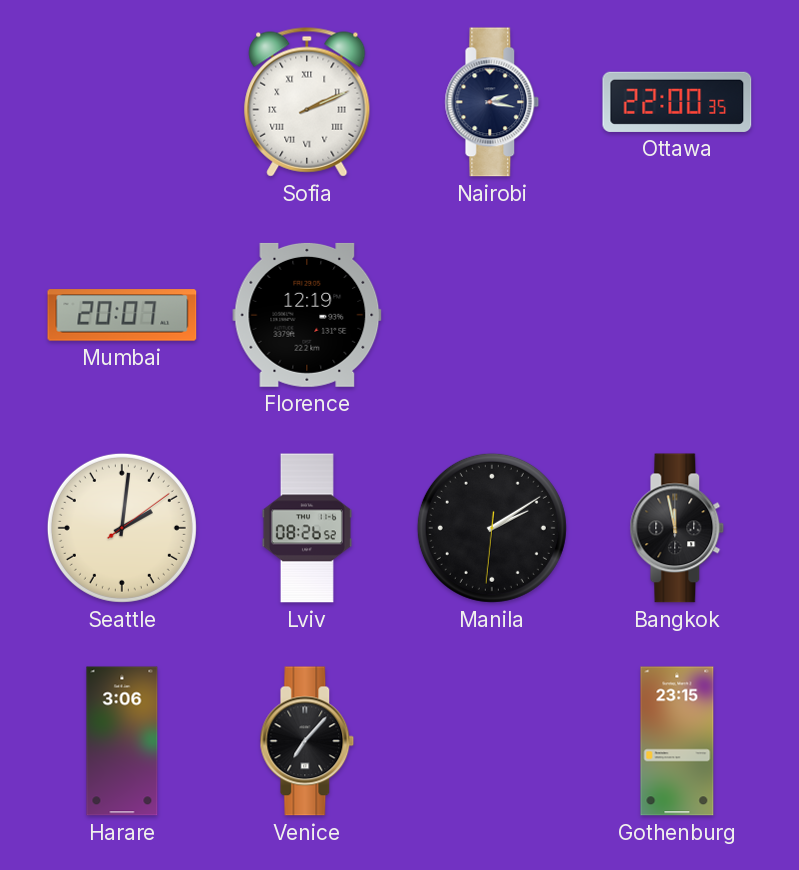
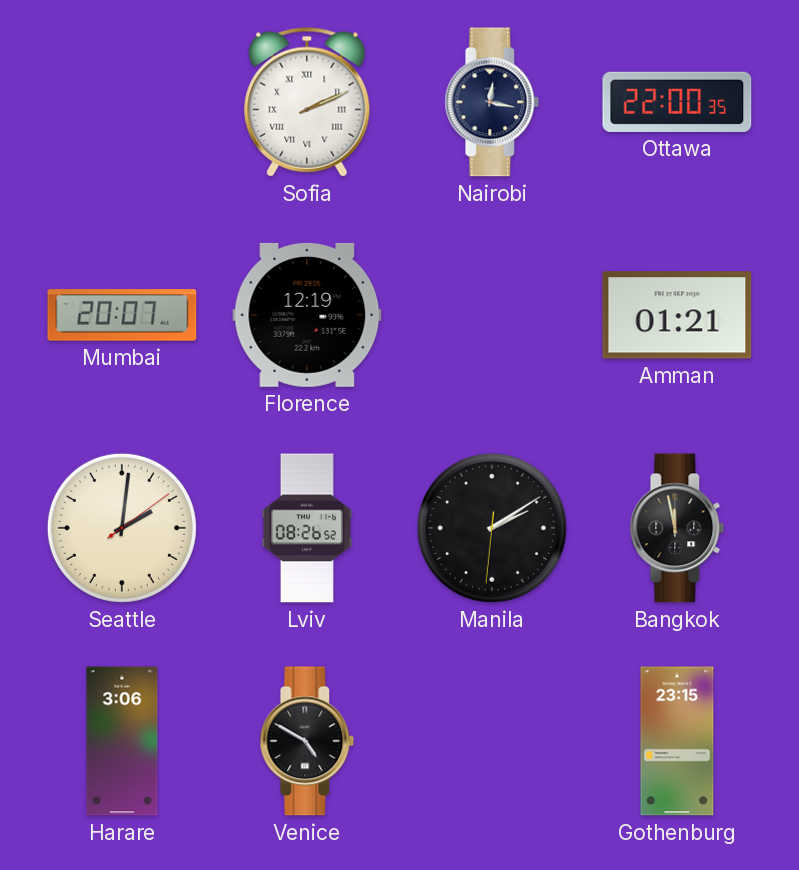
Nairobi: 2:17 -> 12:17 (492, 102)
Amman: none -> 01:21 (677, 315)
Venice: 7:07 -> 4:50 (307, 741)
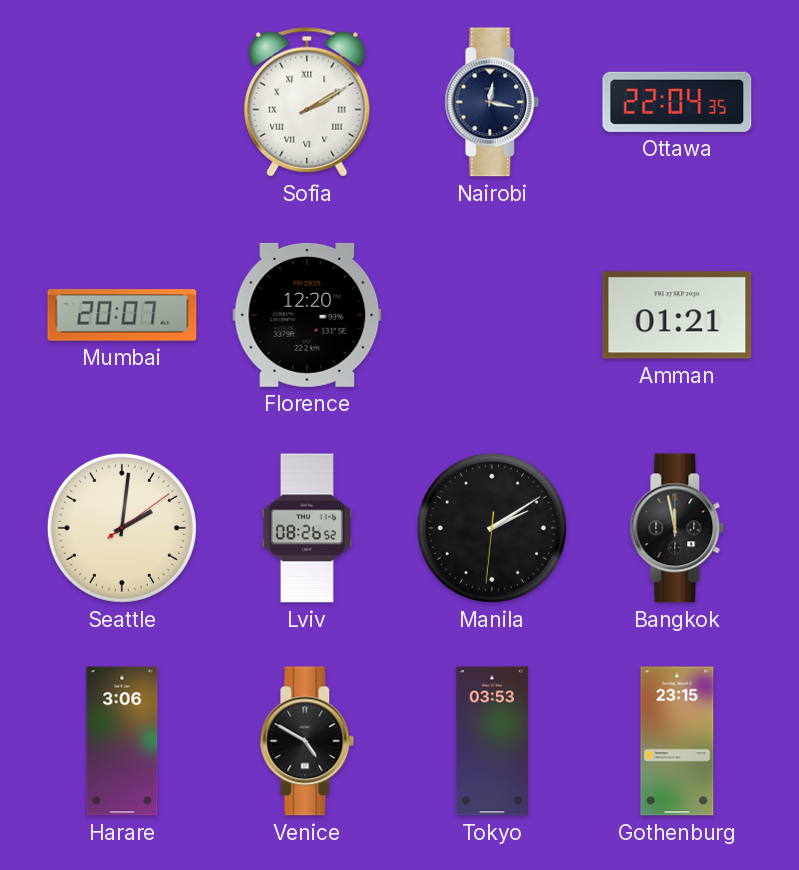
Sofia: 2:11 -> 2:10 (307, 102)
Ottawa: 22:00 -> 22:04 (677, 102)
Florence: 12:19 -> 12:20 (307, 315)
Tokyo: none -> 03:53 (492, 741)
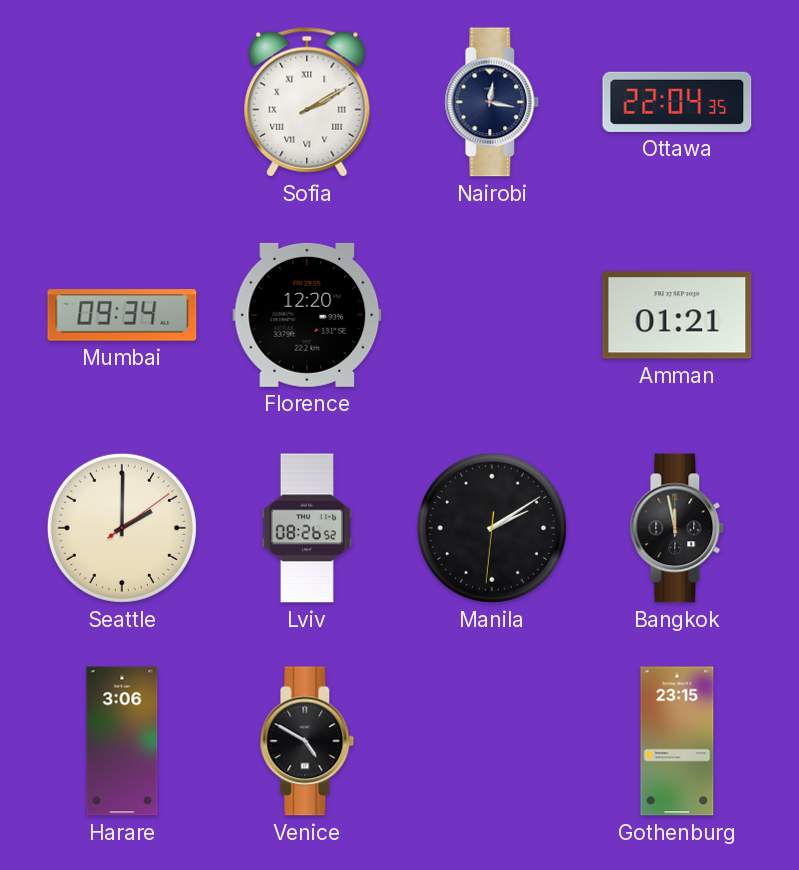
Mumbai: 20:07 -> 09:34 (122, 315)
Seattle: 2:01 -> 2:00 (122, 528)
Tokyo: 03:53 -> none (492, 741)
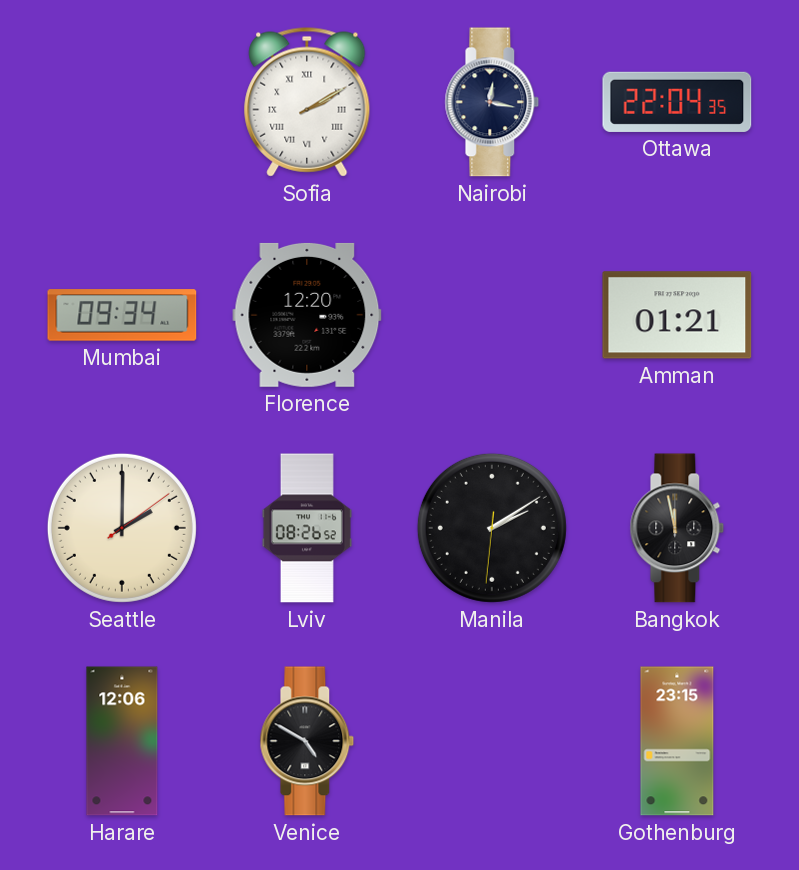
Harare: 3:06 -> 12:06 (122, 741)
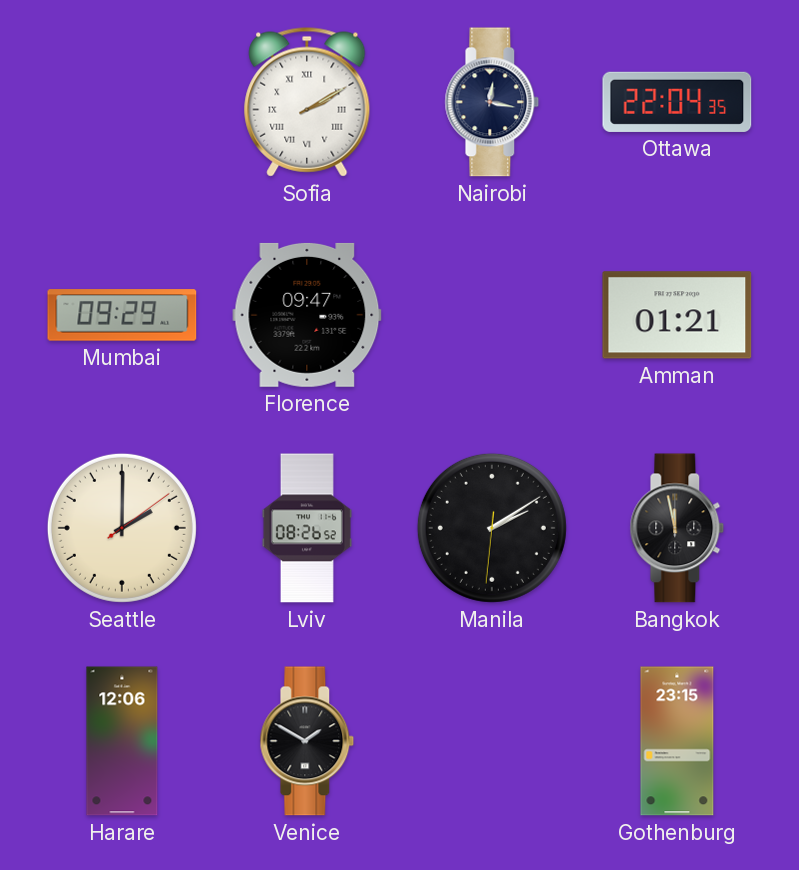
Mumbai: 09:34 -> 09:29 (122, 315)
Florence: 12:20 -> 09:47 (307, 315)
Venice: 4:50 -> 1:50 (307, 741)
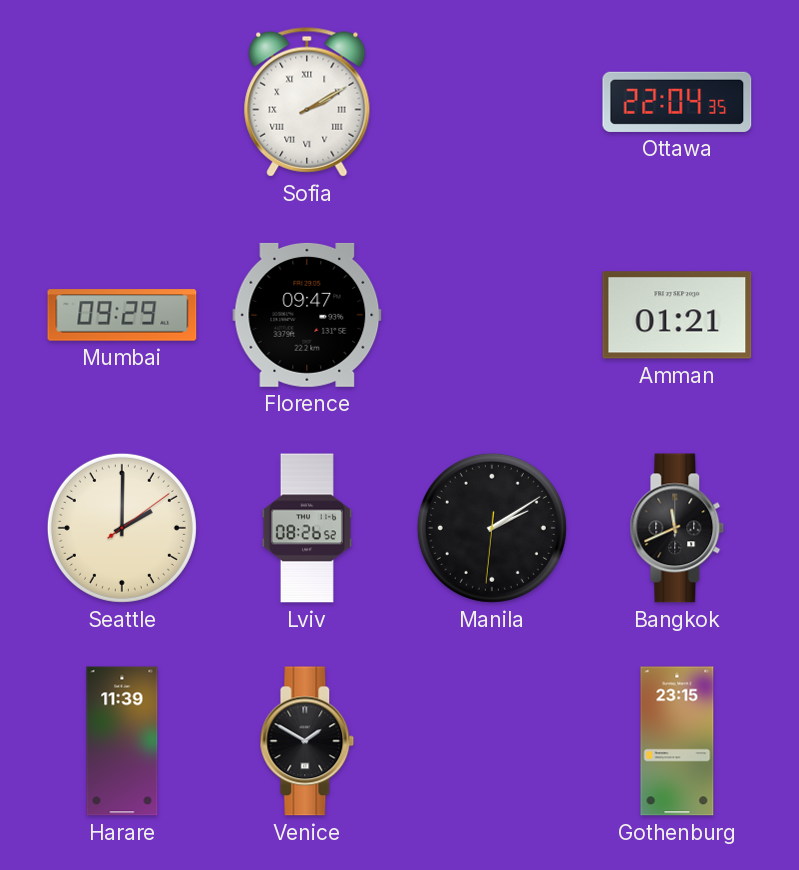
Nairobi: 12:17 -> none (492, 102)
Bangkok: 11:58 -> 11:41 (677, 528)
Harare: 12:06 -> 11:39 (122, 741)
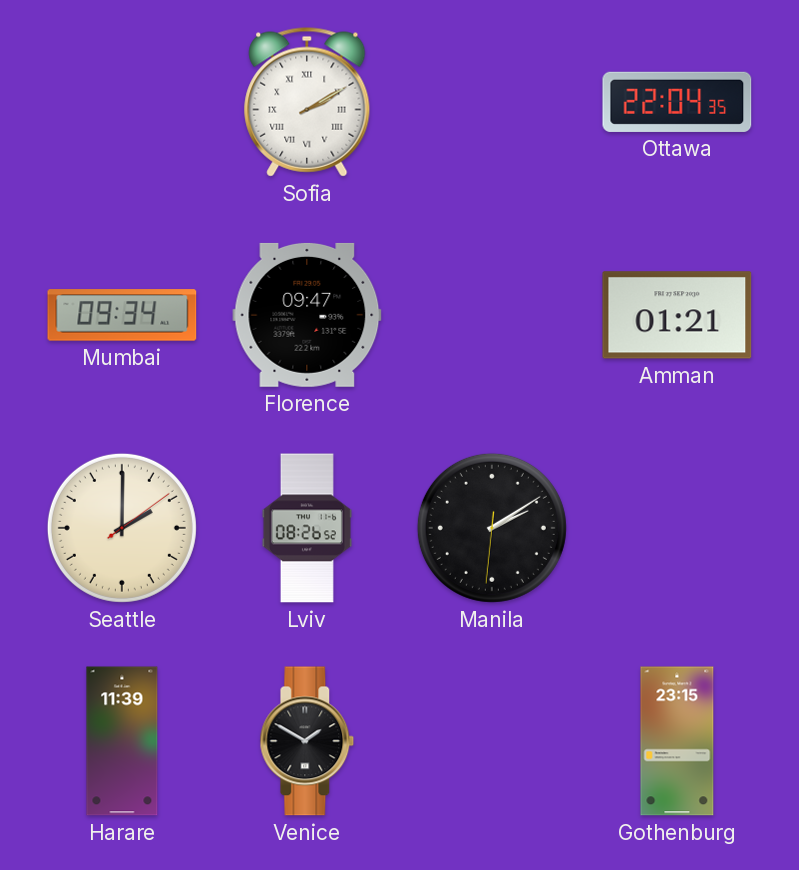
Mumbai: 09:29 -> 09:34 (122, 315)
Bangkok: 11:41 -> none (677, 528)
